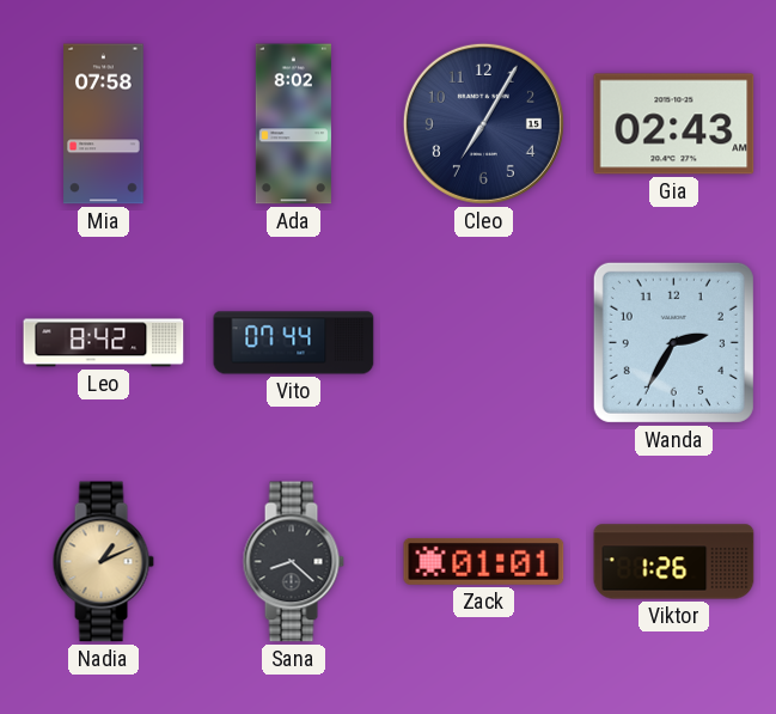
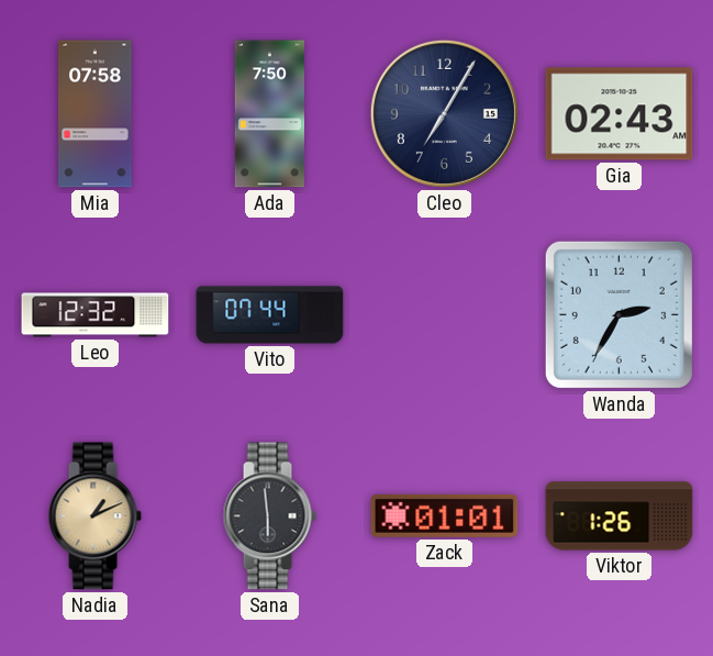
Ada: 8:02 -> 7:50 (269, 114)
Leo: 8:42 -> 12:32 (96, 315)
Sana: 8:22 -> 5:59 (269, 516)
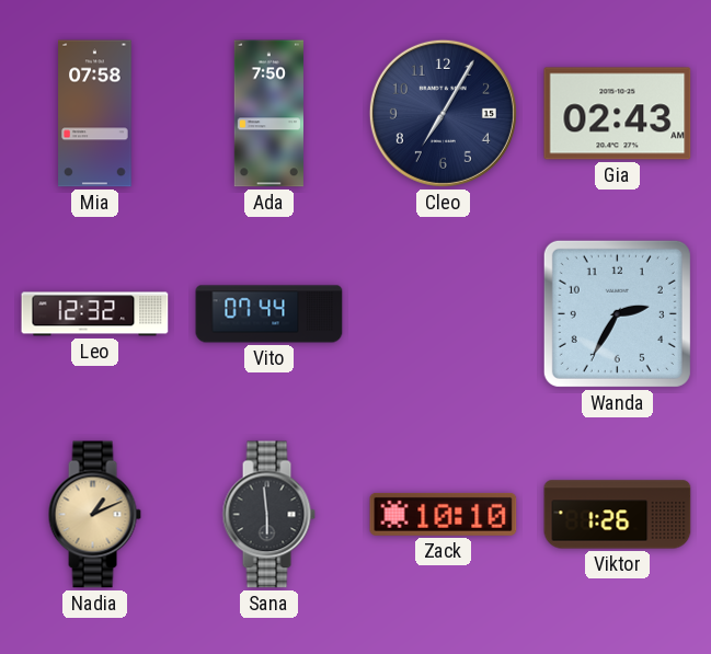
Zack: 01:01 -> 10:10 (444, 514)
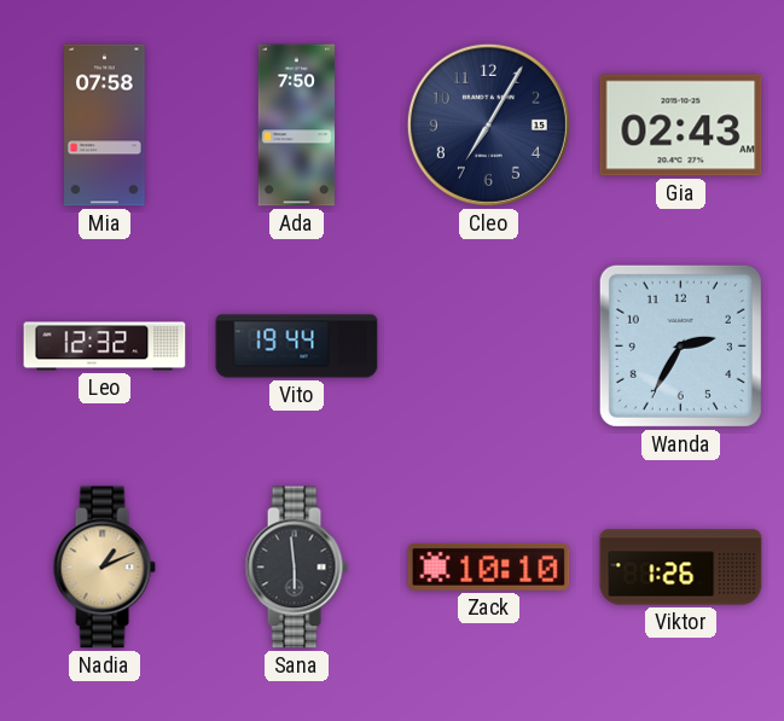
Vito: 07:44 -> 19:44 (297, 347)
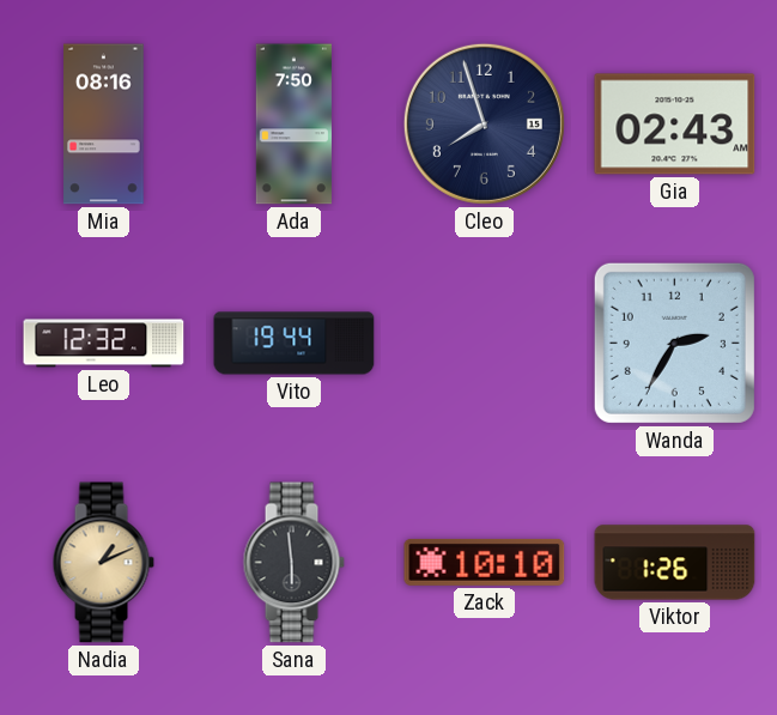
Mia: 07:58 -> 08:16 (104, 125)
Cleo: 7:05 -> 7:57 (484, 123)
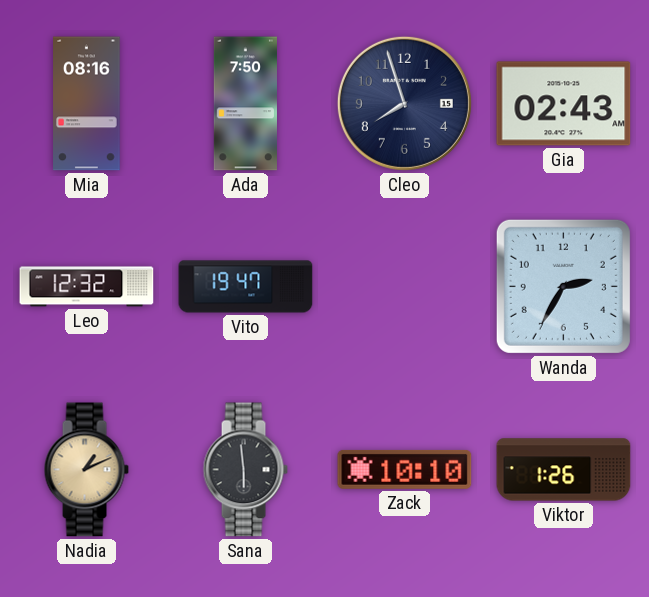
Vito: 19:44 -> 19:47 (246, 287)
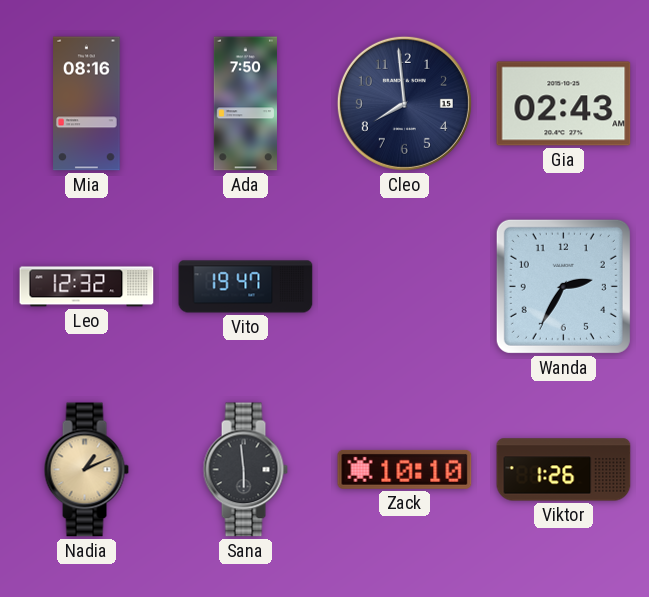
Cleo: 7:57 -> 7:59 (404, 103)
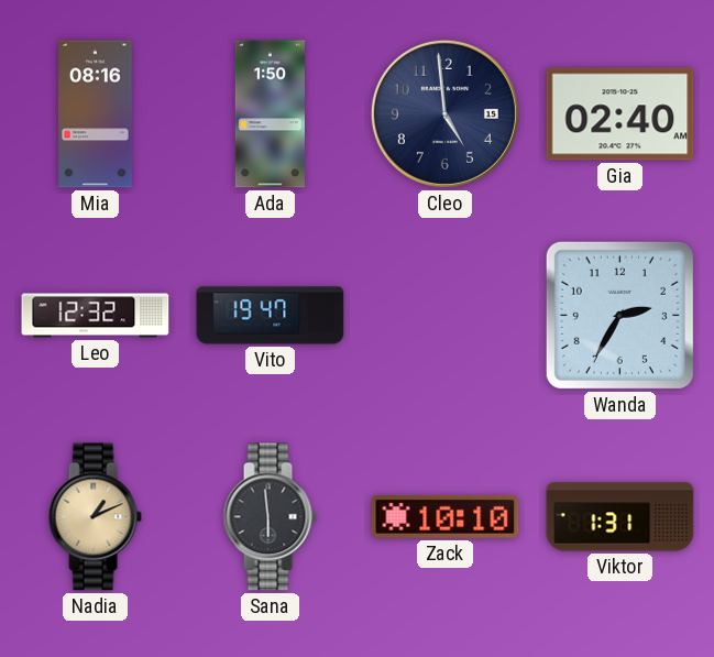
Ada: 7:50 -> 1:50 (270, 114)
Cleo: 7:59 -> 4:59 (444, 113)
Gia: 02:43 -> 02:40 (620, 114)
Viktor: 1:26 -> 1:31 (620, 517)
